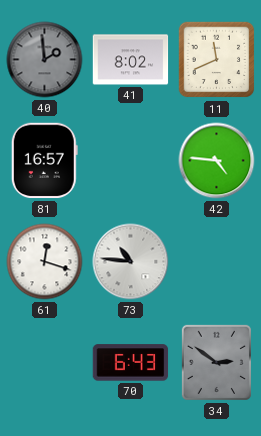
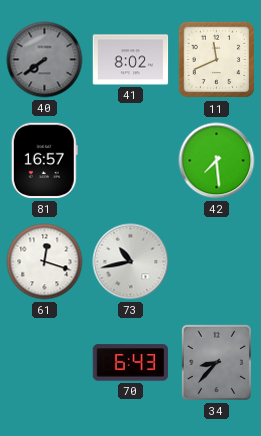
40: 1:59 -> 7:39 (45, 60)
42: 4:46 -> 7:29 (217, 161)
73: 10:46 -> 10:43 (131, 262)
34: 2:51 -> 8:37 (216, 362)
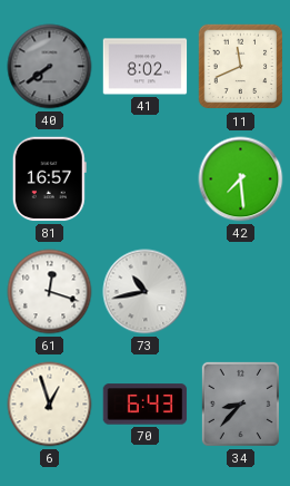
6: none -> 12:57 (50, 405)
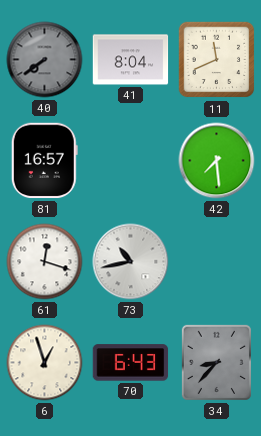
41: 8:02 -> 8:04 (131, 60)
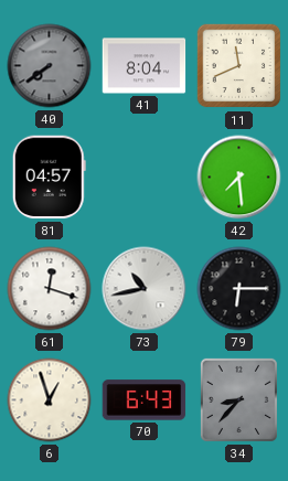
81: 16:57 -> 04:57 (49, 178)
79: none -> 6:15 (239, 289)
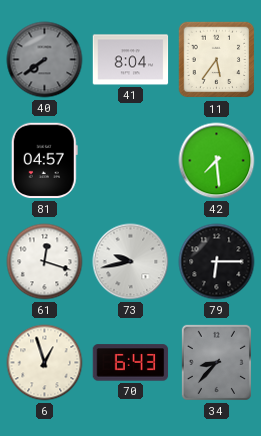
11: 11:41 -> 5:36 (217, 60)
73: 10:43 -> 9:43 (131, 262)
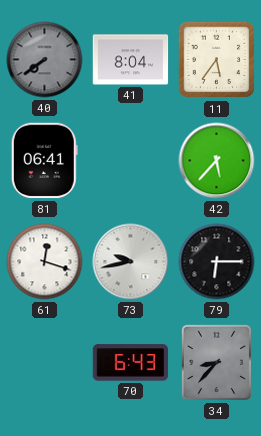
81: 04:57 -> 06:41 (44, 161)
42: 7:29 -> 5:37 (217, 161)
6: 12:57 -> none (45, 363)
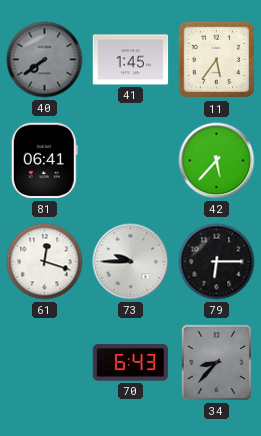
41: 8:04 -> 1:45 (131, 60)
73: 9:43 -> 9:45 (131, 262)
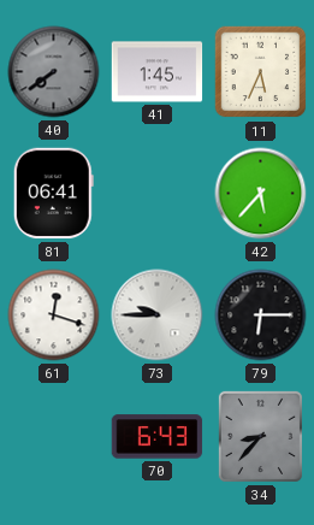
11: 5:36 -> 5:34 (261, 72)
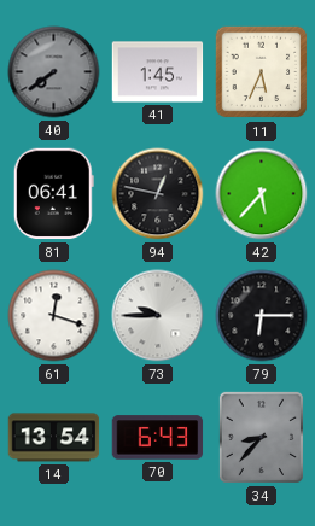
94: none -> 12:47 (158, 194)
14: none -> 13:54 (54, 438)
